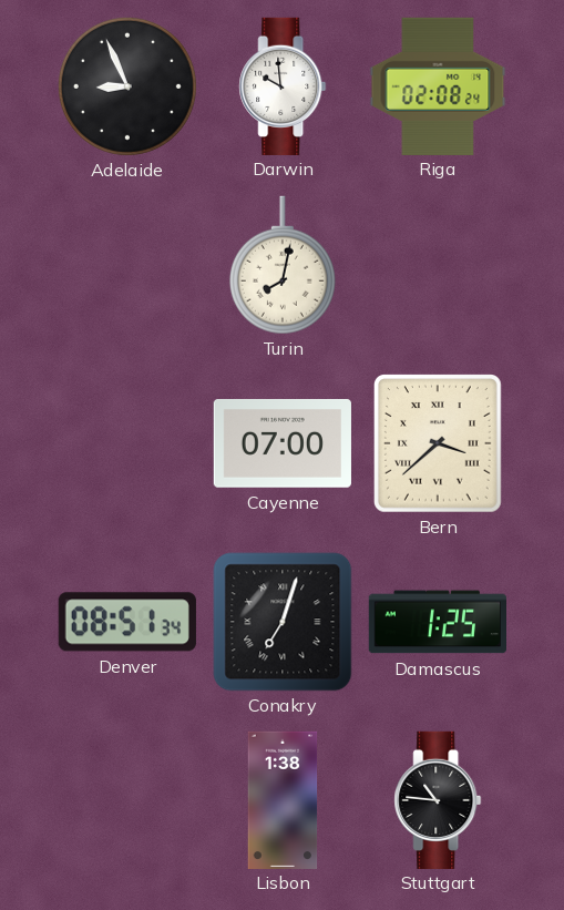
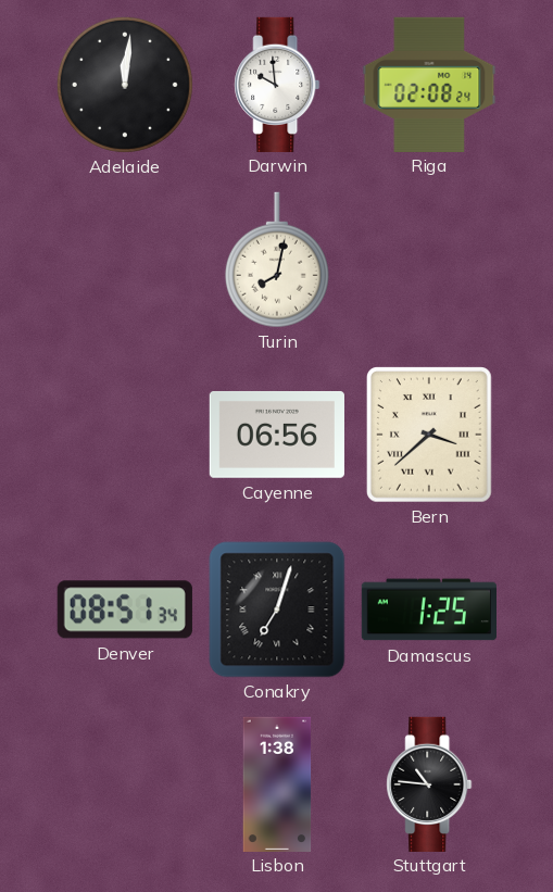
Adelaide: 8:56 -> 12:01 (125, 85)
Cayenne: 07:00 -> 06:56 (277, 435)
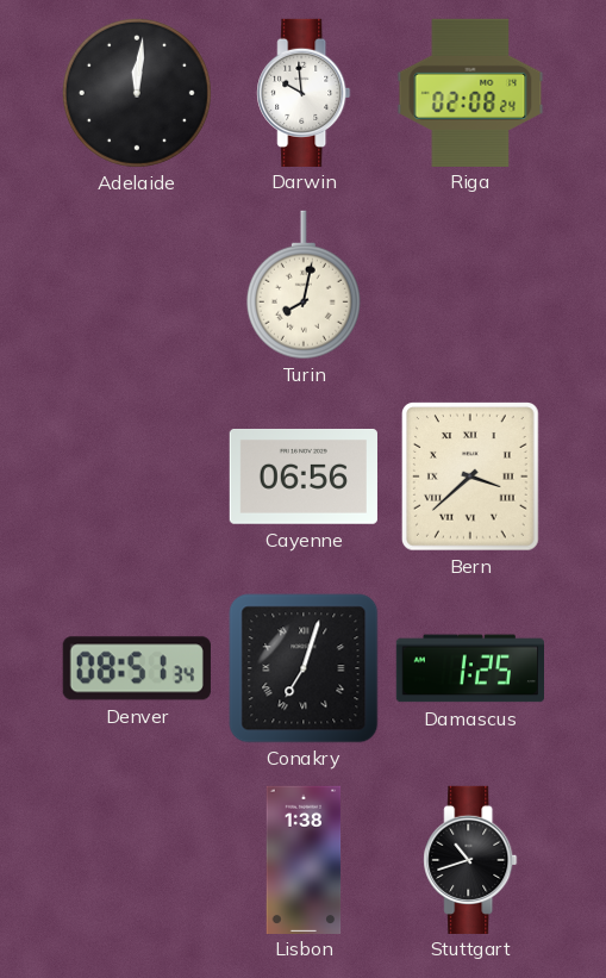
Stuttgart: 10:46 -> 10:42 (470, 859)
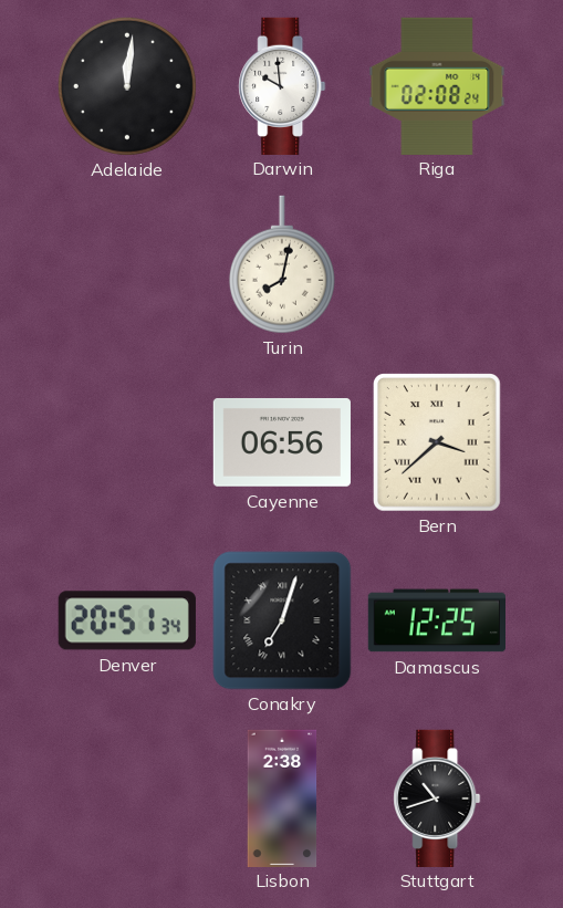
Denver: 08:51 -> 20:51 (127, 620)
Damascus: 1:25 -> 12:25 (436, 620)
Lisbon: 1:38 -> 2:38 (282, 797)
